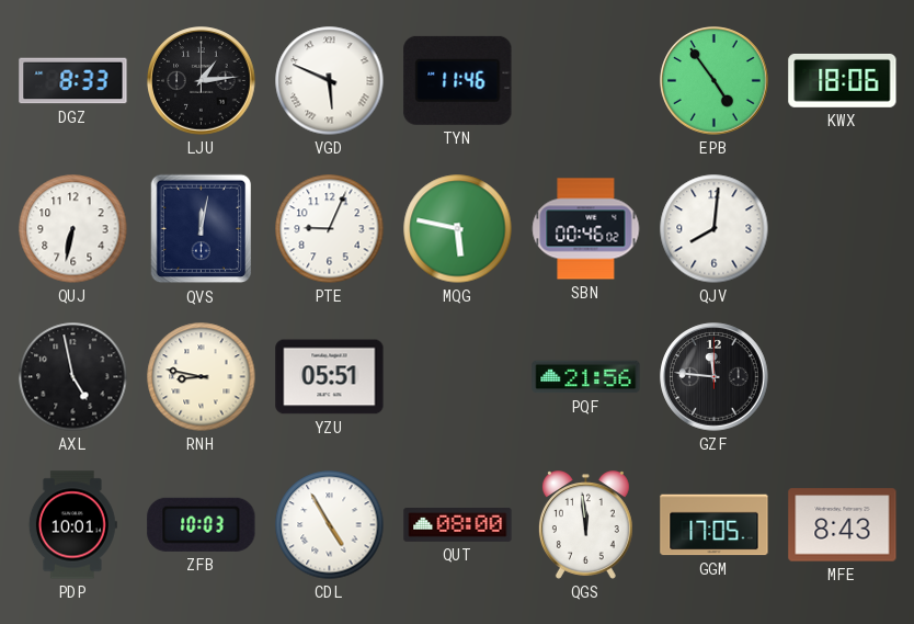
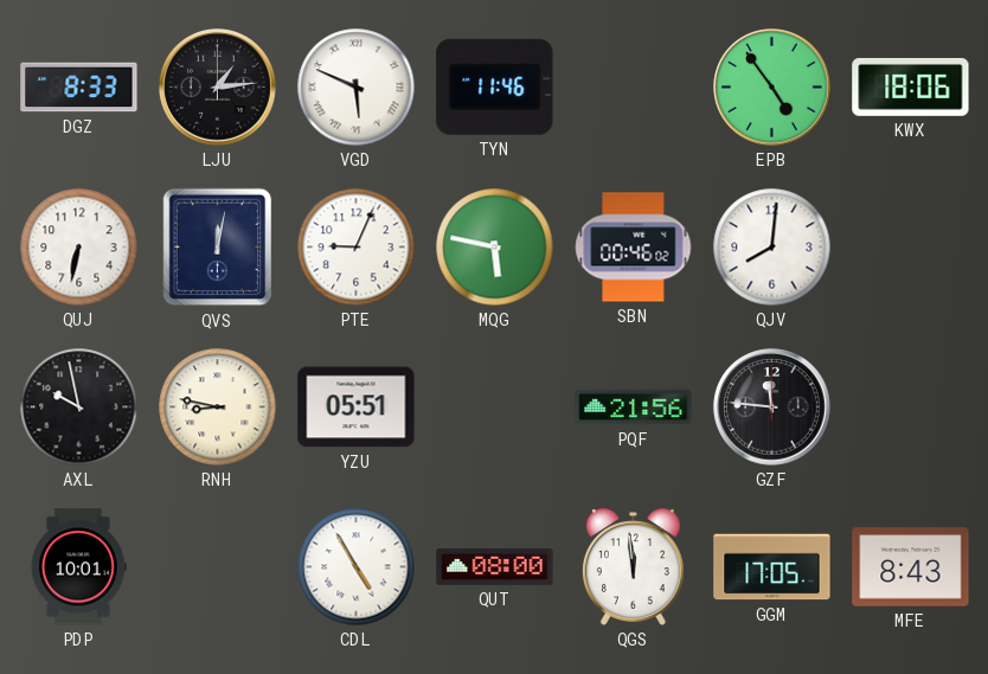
AXL: 4:58 -> 9:58 (79, 407)
ZFB: 10:03 -> none (202, 524)
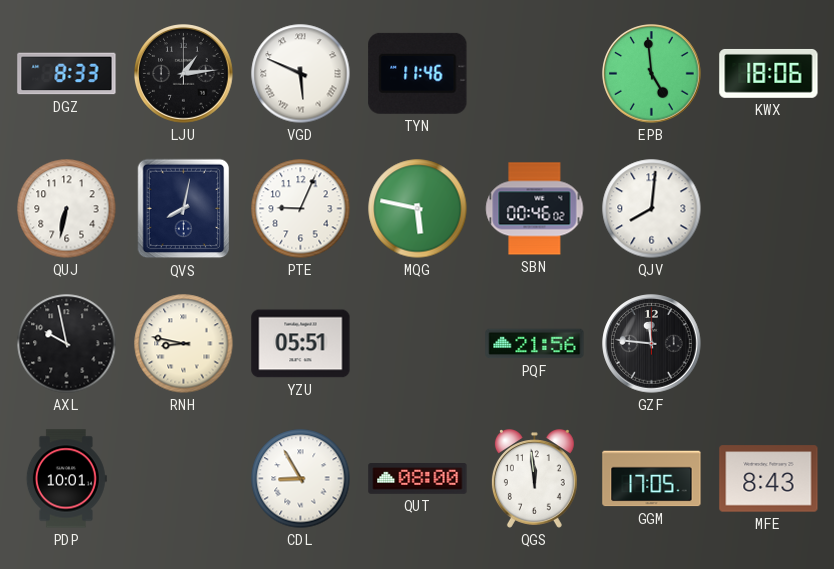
EPB: 4:54 -> 4:59 (652, 74)
QVS: 12:02 -> 8:02 (184, 209)
CDL: 4:55 -> 8:55 (301, 479)
